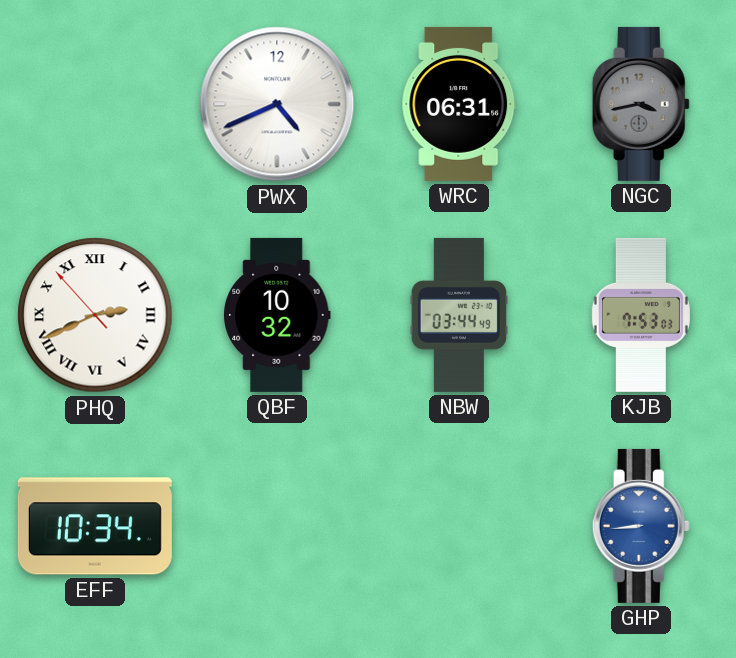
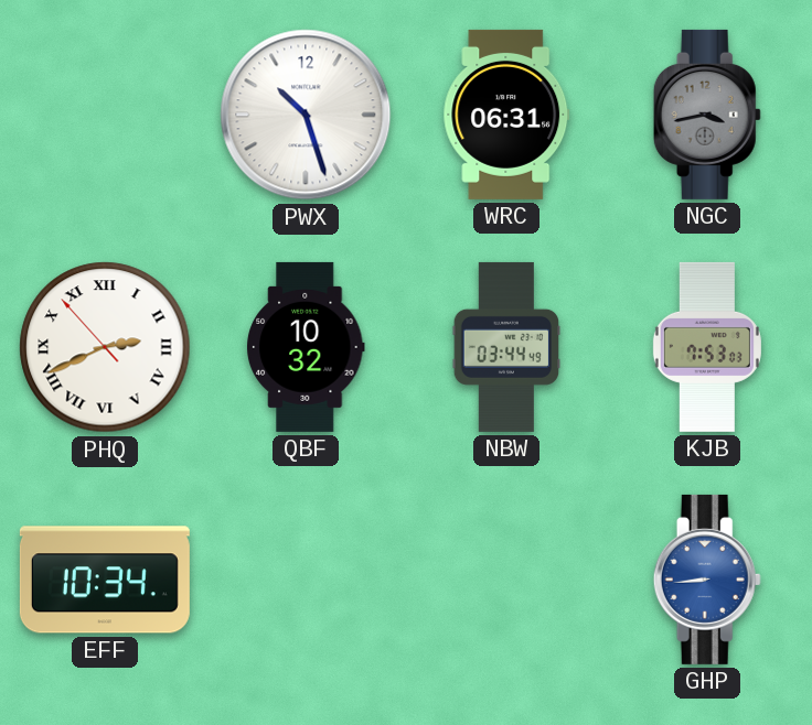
PWX: 4:41 -> 10:27 (306, 115)
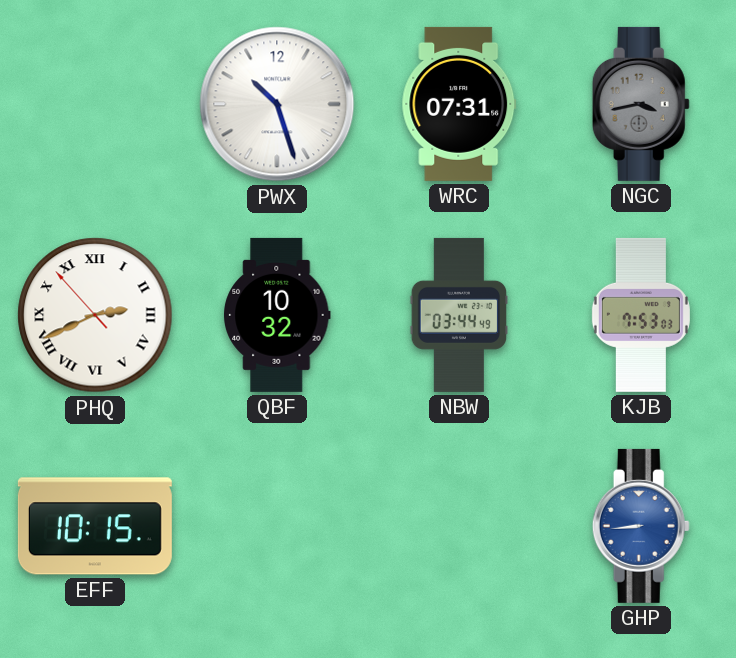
WRC: 06:31 -> 07:31 (459, 104)
EFF: 10:34 -> 10:15 (95, 526)
